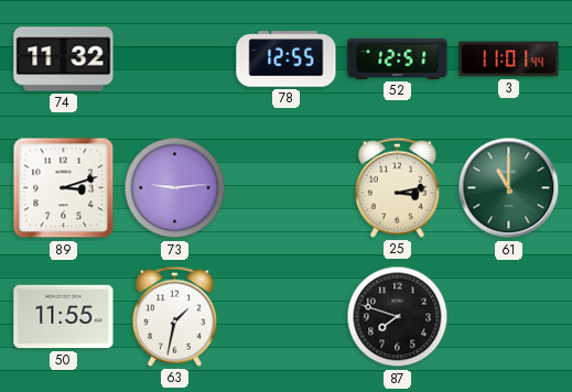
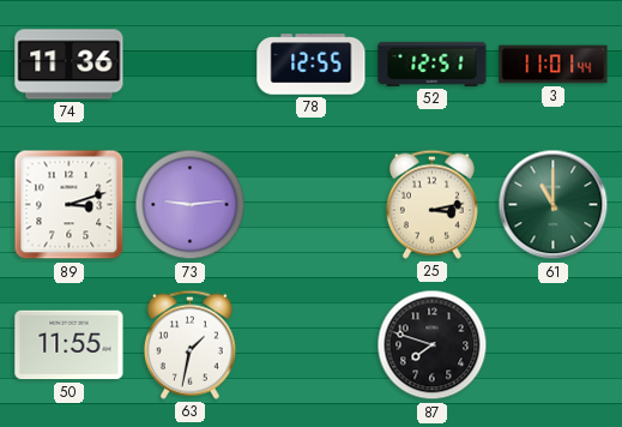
74: 11:32 -> 11:36 (70, 65)
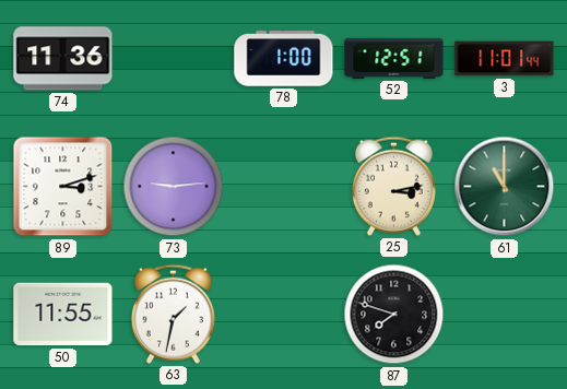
78: 12:55 -> 1:00 (284, 59)
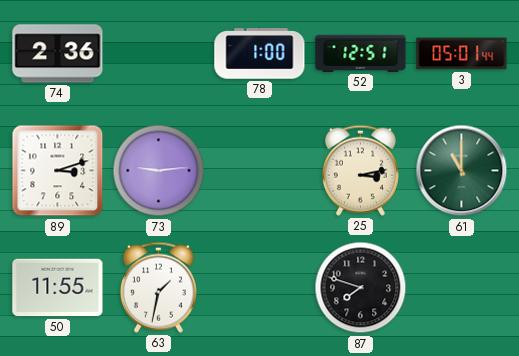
74: 11:36 -> 2:36 (58, 54)
3: 11:01 -> 05:01 (462, 54)
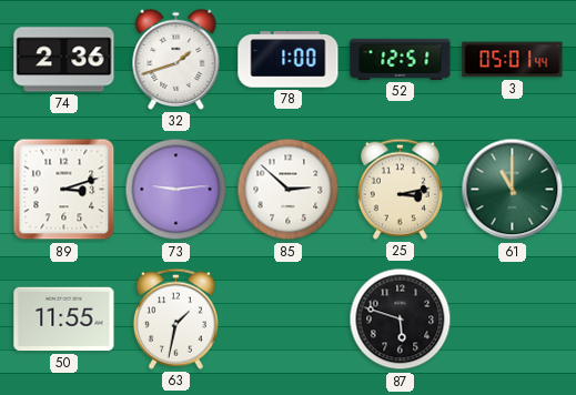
32: none -> 1:42 (176, 59)
85: none -> 2:52 (289, 190)
87: 7:48 -> 5:48 (401, 320)
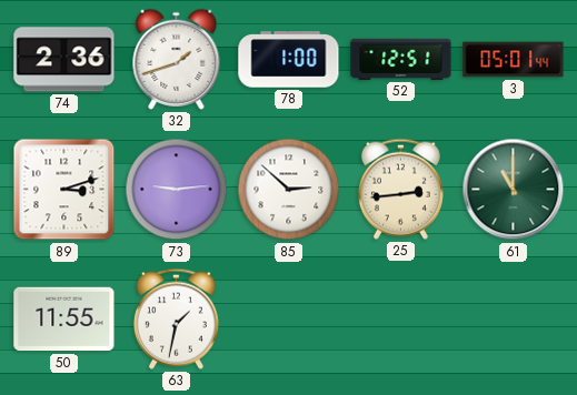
25: 3:13 -> 2:44 (400, 189)
87: 5:48 -> none (401, 320)
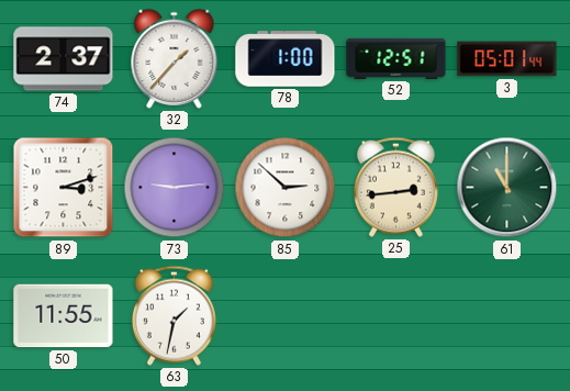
74: 2:36 -> 2:37 (64, 59)
32: 1:42 -> 1:37 (175, 58)
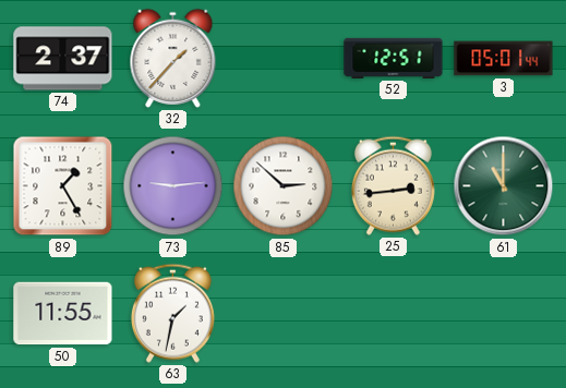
78: 1:00 -> none (286, 59)
89: 3:12 -> 1:25 (63, 186)
